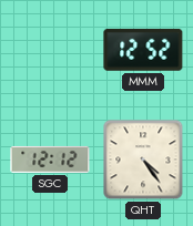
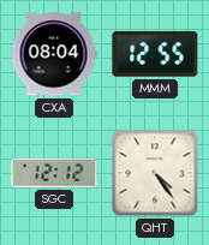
CXA: none -> 08:04 (54, 54)
MMM: 12:52 -> 12:55 (155, 54)
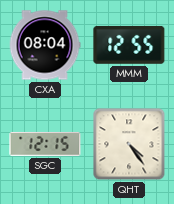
SGC: 12:12 -> 12:15 (45, 144)
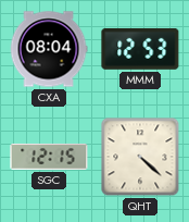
MMM: 12:55 -> 12:53 (140, 49)
QHT: 4:24 -> 4:22 (140, 157)
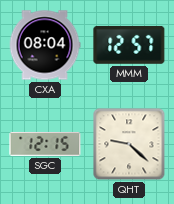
MMM: 12:53 -> 12:57 (129, 45)
QHT: 4:22 -> 9:22 (129, 144)
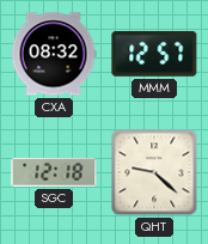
CXA: 08:04 -> 08:32 (54, 54)
SGC: 12:15 -> 12:18 (54, 172)
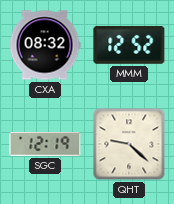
MMM: 12:57 -> 12:52 (129, 45)
SGC: 12:18 -> 12:19 (45, 144)
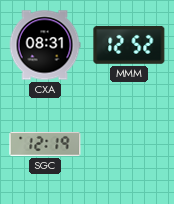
CXA: 08:32 -> 08:31 (45, 45)
QHT: 9:22 -> none (129, 144)
